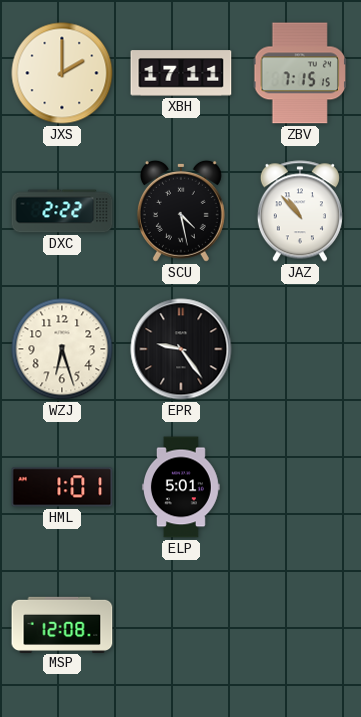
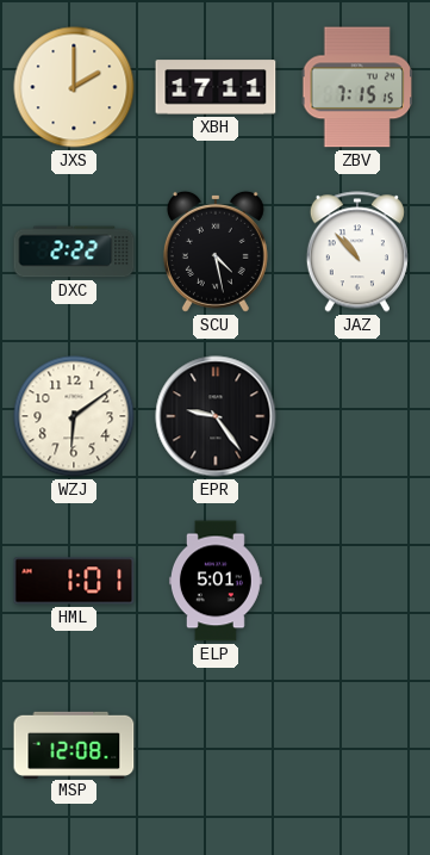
WZJ: 6:27 -> 6:09 (74, 416)
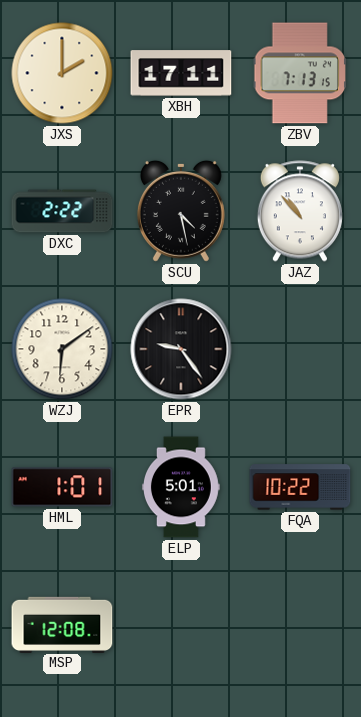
ZBV: 7:15 -> 7:13 (300, 73)
FQA: none -> 10:22 (300, 487)
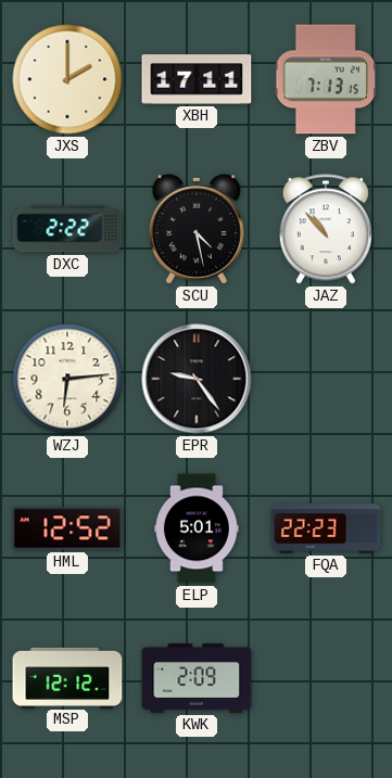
WZJ: 6:09 -> 6:14 (67, 379)
HML: 1:01 -> 12:52 (67, 528)
FQA: 10:22 -> 22:23 (326, 528)
MSP: 12:08 -> 12:12 (67, 677)
KWK: none -> 2:09 (197, 678)
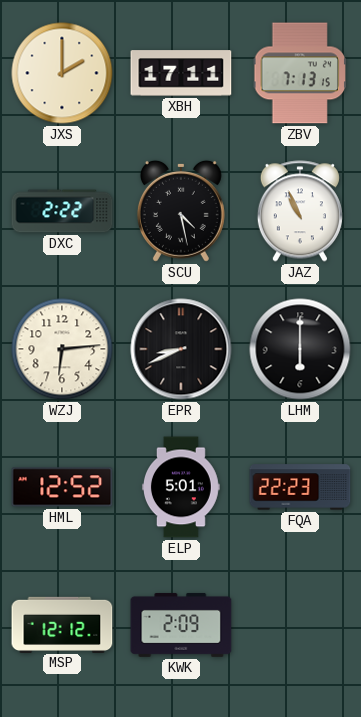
JAZ: 10:53 -> 10:56 (300, 211)
EPR: 9:24 -> 8:41 (181, 349)
LHM: none -> 6:00 (300, 349)
